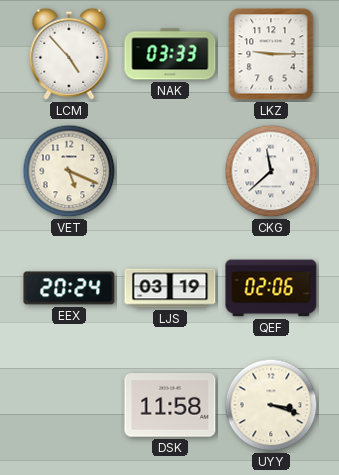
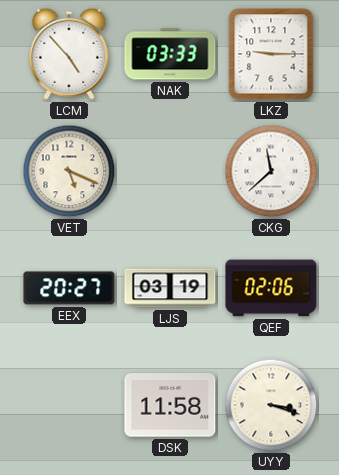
EEX: 20:24 -> 20:27 (69, 288)
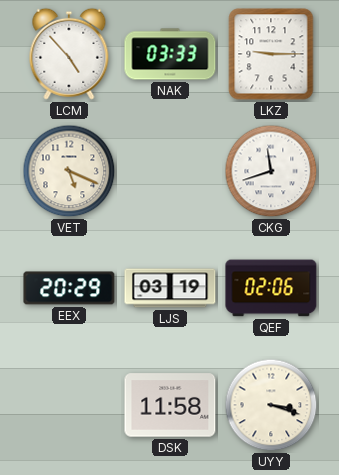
CKG: 11:38 -> 11:42 (271, 171)
EEX: 20:27 -> 20:29 (69, 288)
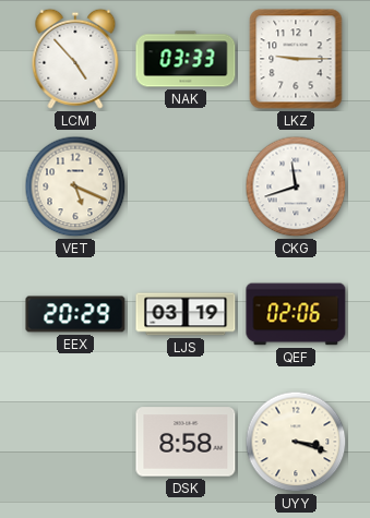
DSK: 11:58 -> 8:58 (186, 442)
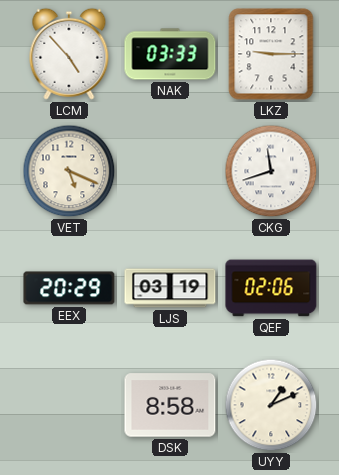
UYY: 3:18 -> 1:11 (271, 405)
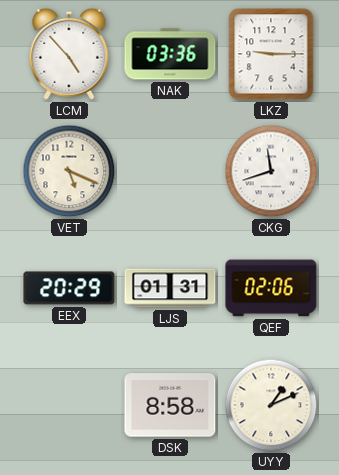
NAK: 03:33 -> 03:36 (170, 54)
LJS: 03:19 -> 01:31 (170, 288)
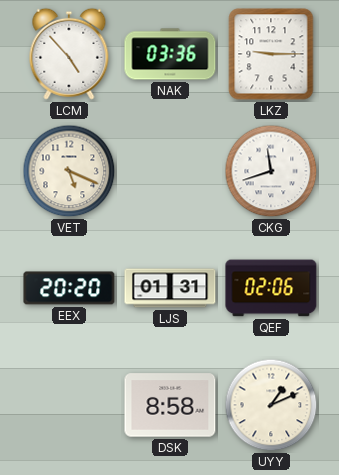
EEX: 20:29 -> 20:20 (69, 288)
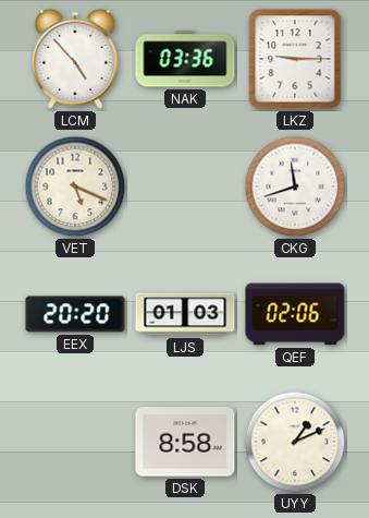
LJS: 01:31 -> 01:03 (185, 314)
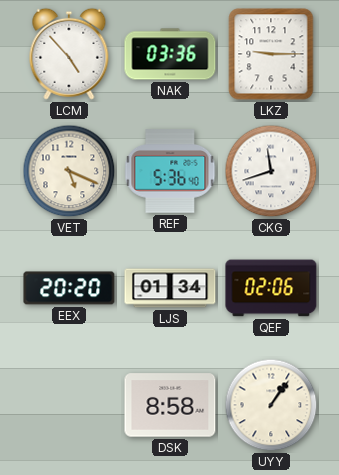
REF: none -> 5:36 (170, 171)
LJS: 01:03 -> 01:34 (170, 288)
UYY: 1:11 -> 1:06 (271, 405)
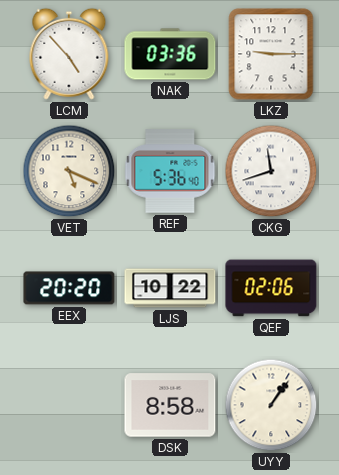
LJS: 01:34 -> 10:22 (170, 288)
